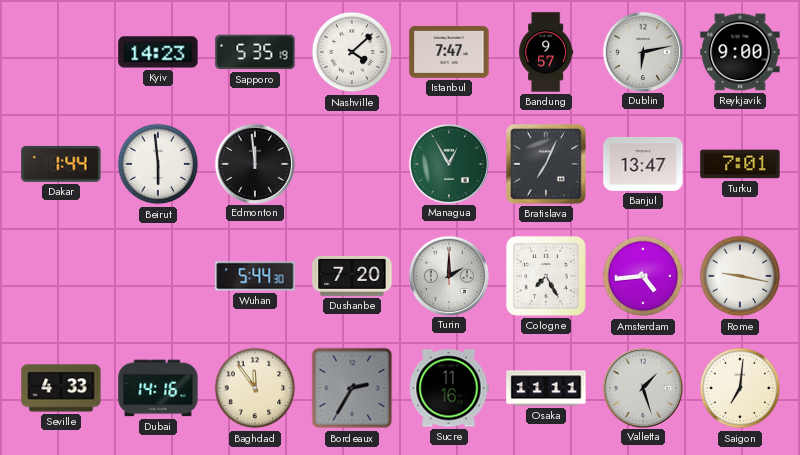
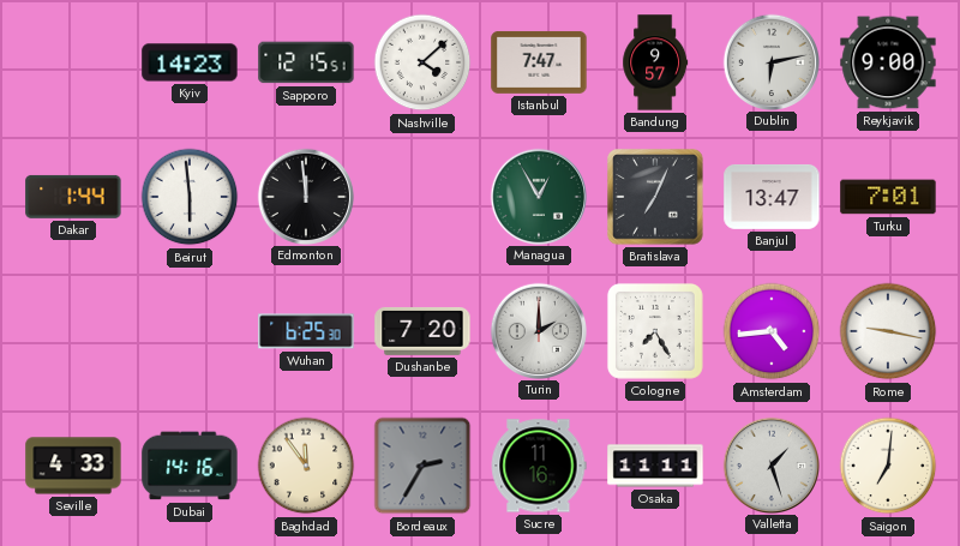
Sapporo: 5:35 -> 12:15 (306, 62)
Wuhan: 5:44 -> 6:25 (306, 331)
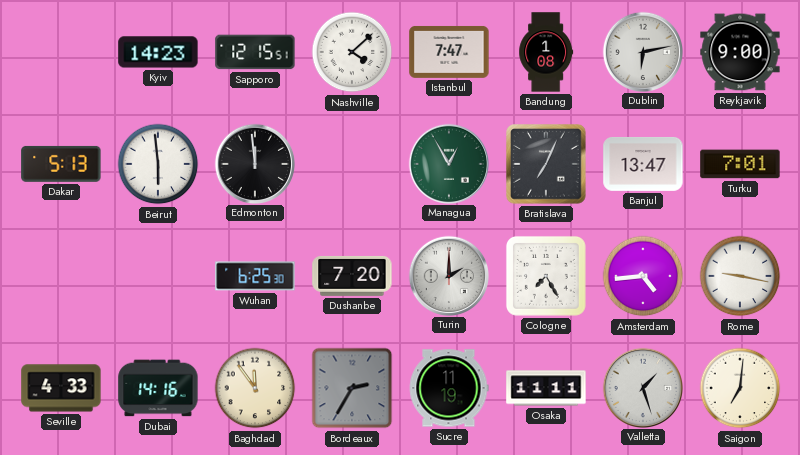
Bandung: 9:57 -> 1:08 (546, 52)
Dakar: 1:44 -> 5:13 (61, 164)
Sucre: 11:16 -> 11:19 (449, 388)
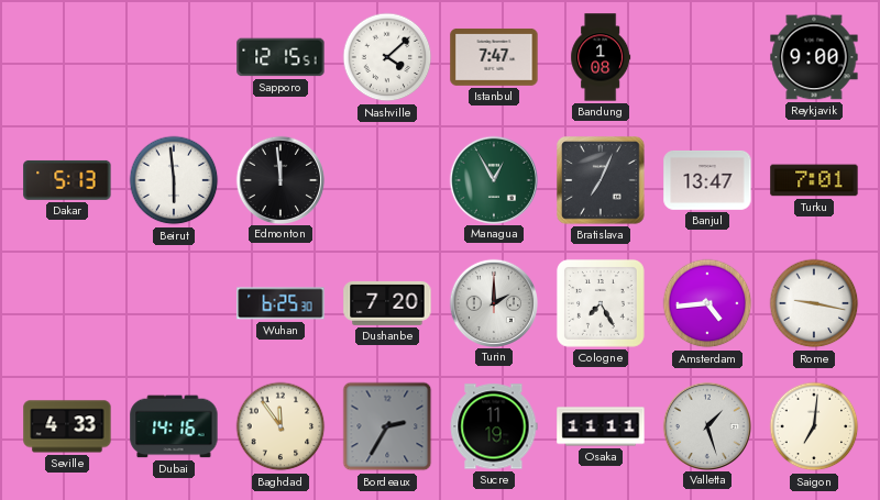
Kyiv: 14:23 -> none (158, 52)
Dublin: 6:13 -> none (642, 51)
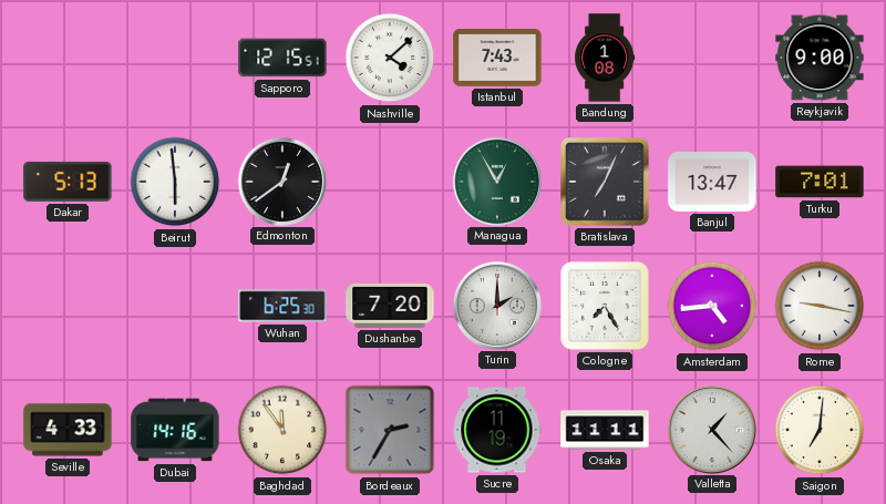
Istanbul: 7:47 -> 7:43 (497, 58)
Edmonton: 11:59 -> 12:39 (281, 181)
Valletta: 1:27 -> 1:23 (711, 429)
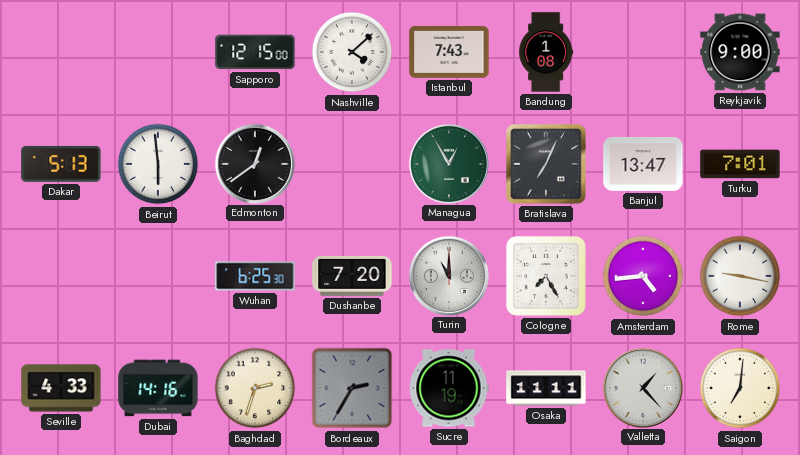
Sapporo: 12:15:51 -> 12:15:00 (255, 52)
Turin: 2:00 -> 11:00 (448, 275)
Baghdad: 11:54 -> 2:33 (255, 388)
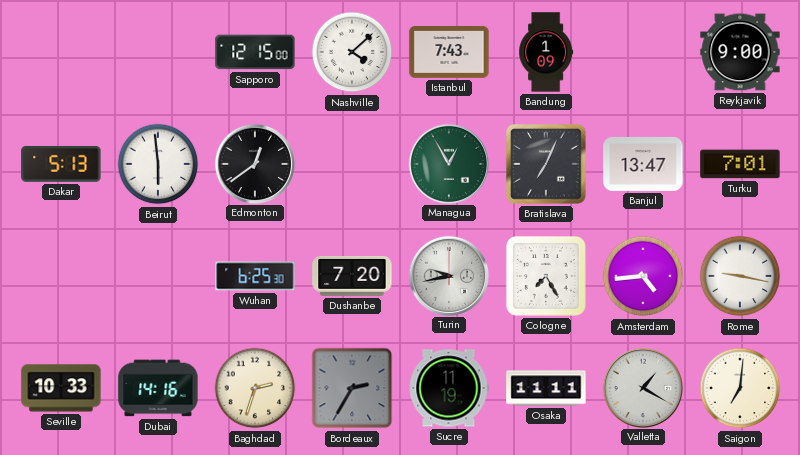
Bandung: 1:08 -> 1:09 (546, 52)
Turin: 11:00 -> 9:43 (448, 275)
Seville: 4:33 -> 10:33 (61, 388)
Valletta: 1:23 -> 1:20 (642, 387)
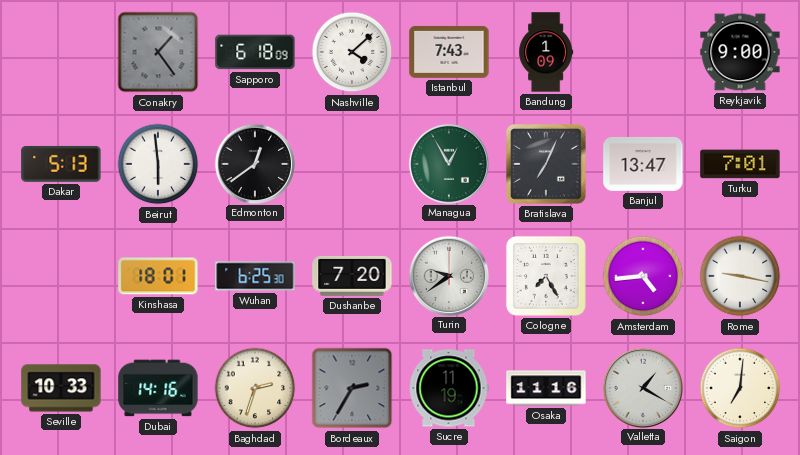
Conakry: none -> 1:24 (158, 52)
Sapporo: 12:15 -> 6:18 (255, 52)
Kinshasa: none -> 18:01 (158, 276)
Turin: 9:43 -> 9:39 (448, 275)
Osaka: 11:11 -> 11:16 (546, 388)
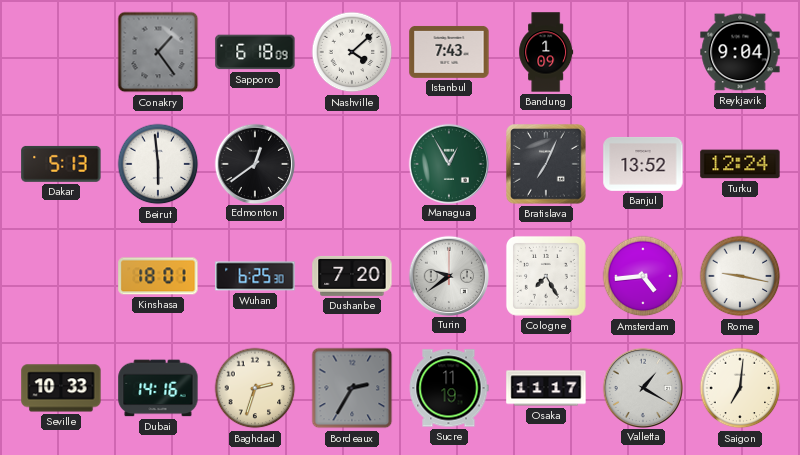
Reykjavik: 9:00 -> 9:04 (740, 52)
Banjul: 13:47 -> 13:52 (643, 164)
Turku: 7:01 -> 12:24 (740, 164)
Osaka: 11:16 -> 11:17 (546, 388)
